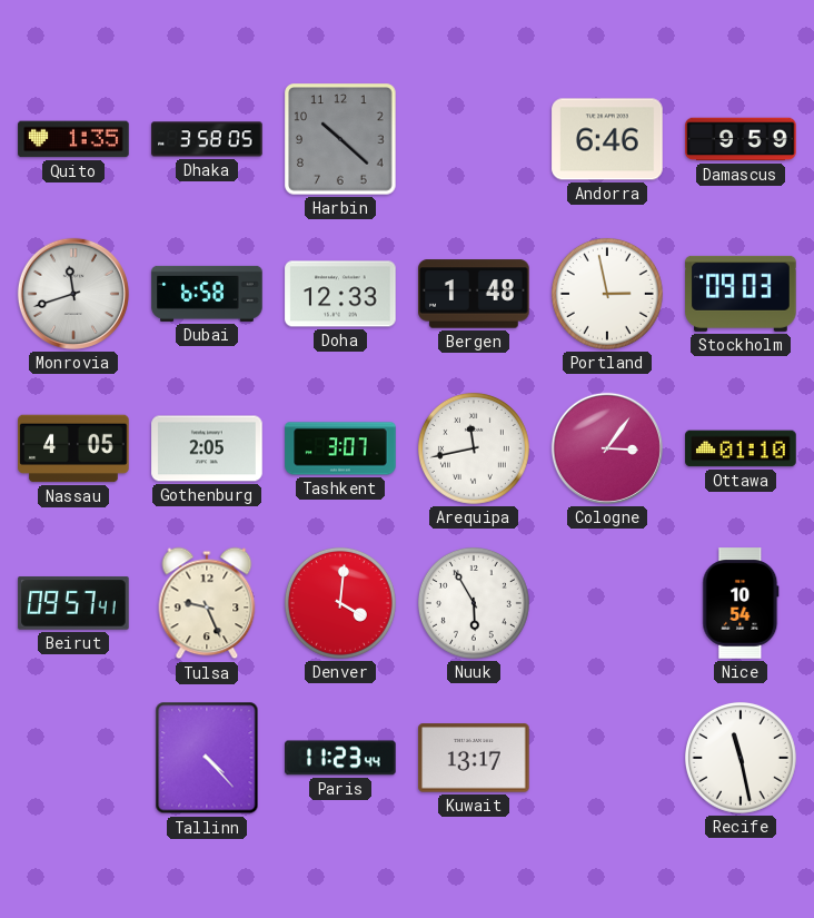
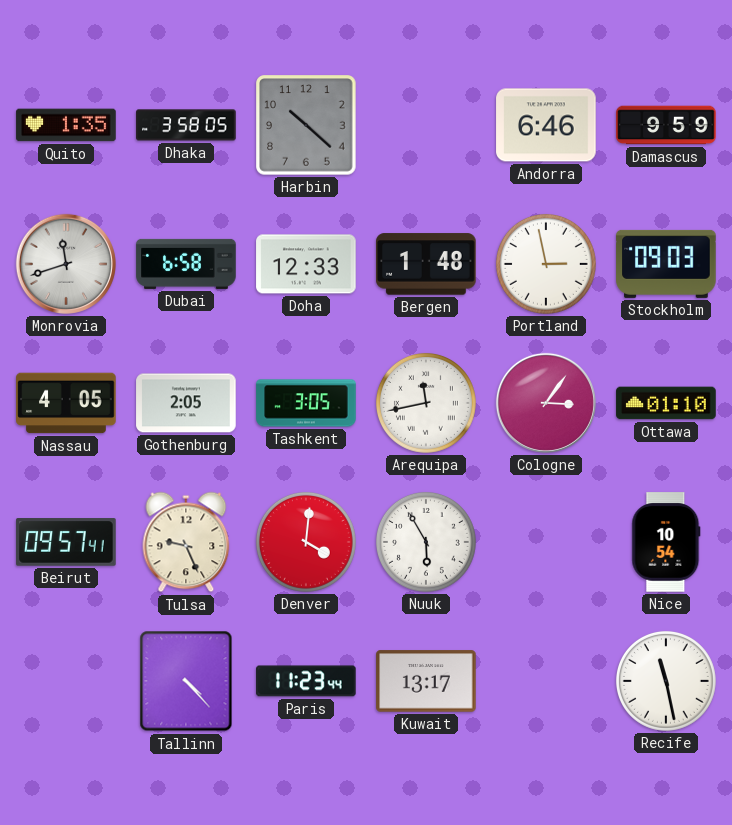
Tashkent: 3:07 -> 3:05 (306, 403)
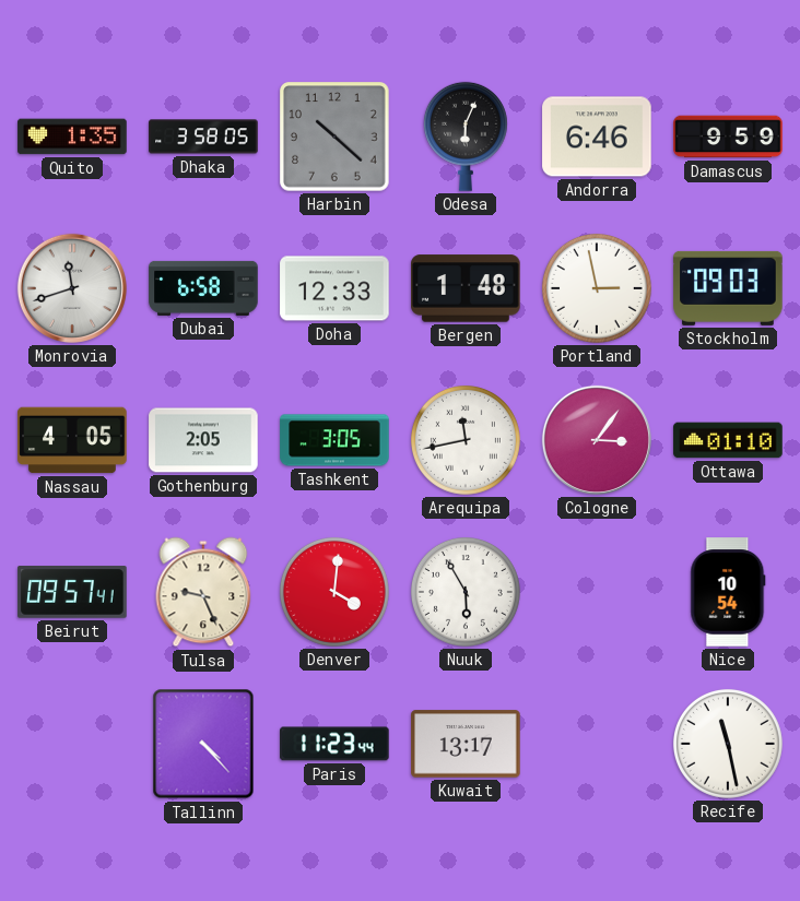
Odesa: none -> 6:04 (466, 137)
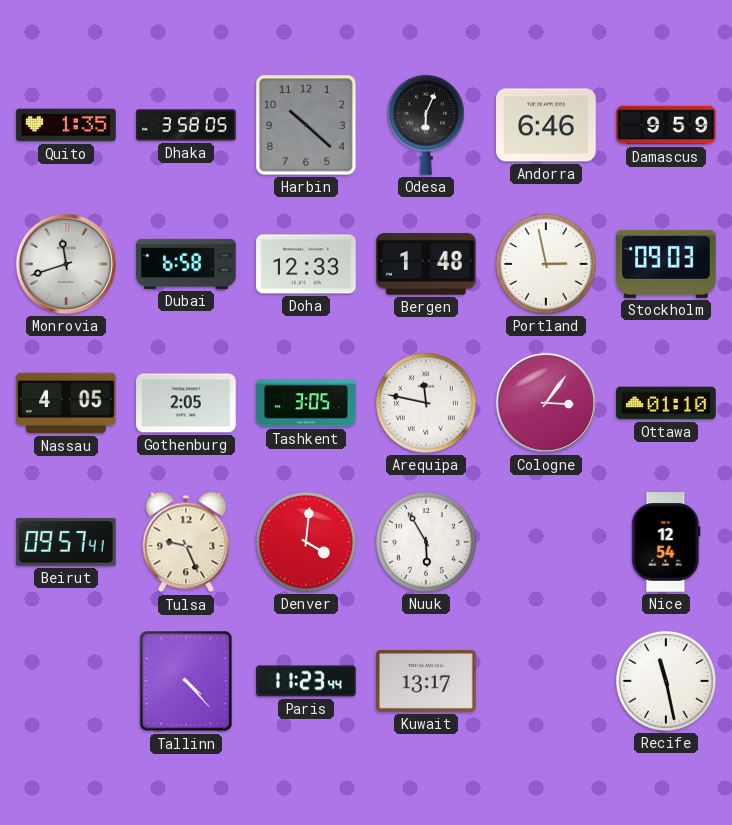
Arequipa: 11:43 -> 11:47 (426, 403)
Nice: 10:54 -> 12:54 (666, 542)
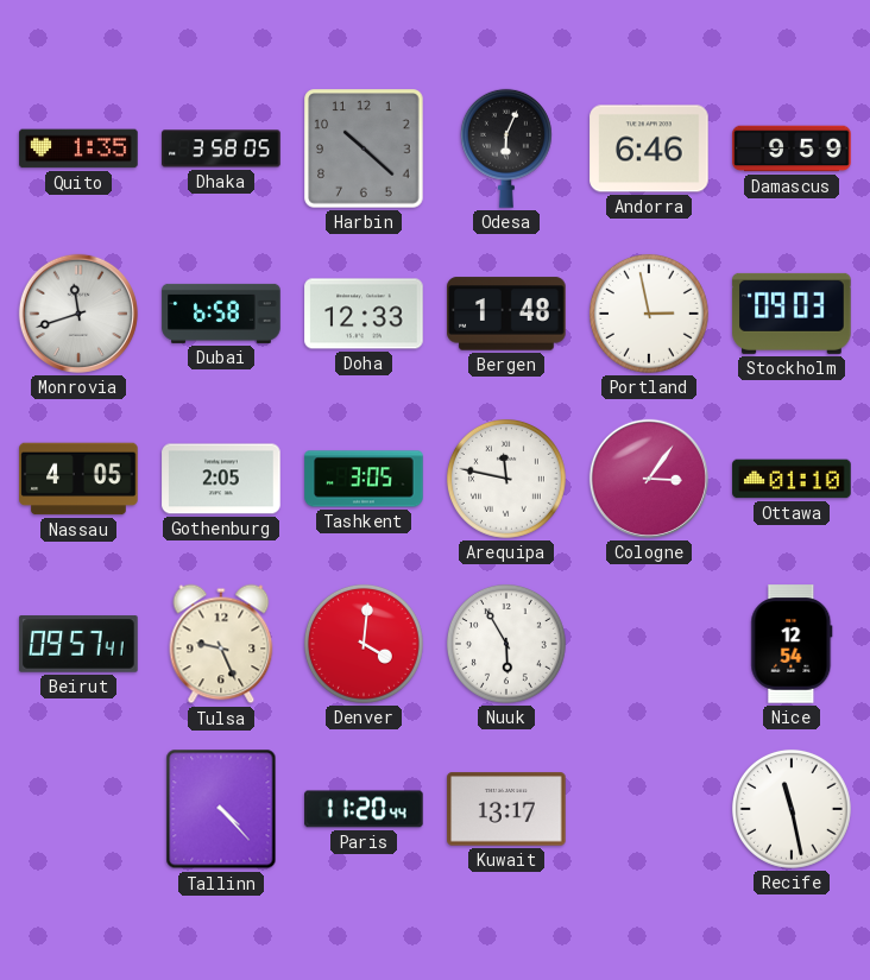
Paris: 11:23 -> 11:20 (364, 809)
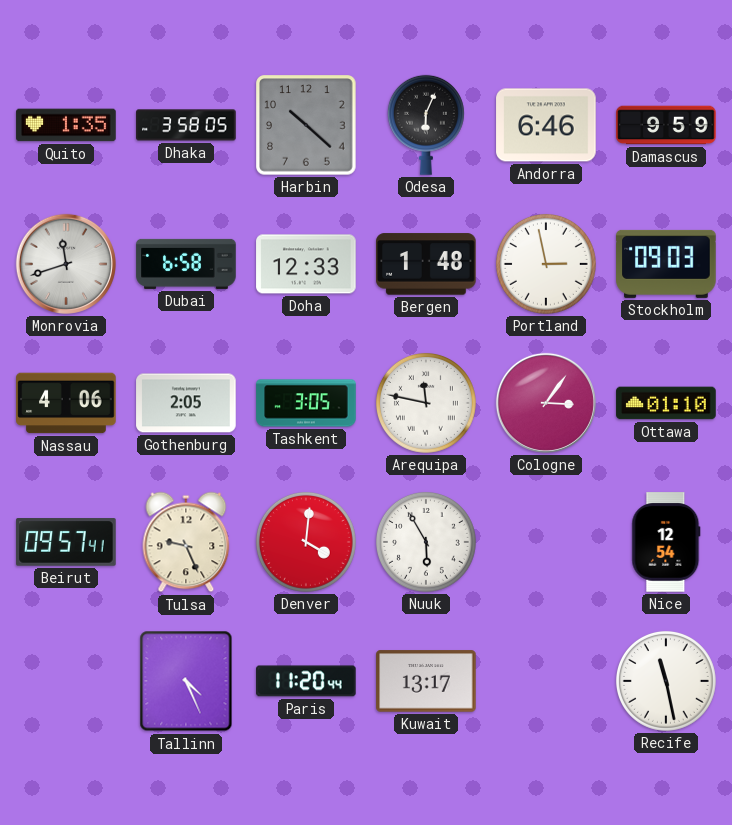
Nassau: 4:05 -> 4:06 (66, 403)
Tallinn: 4:23 -> 4:26 (186, 681)
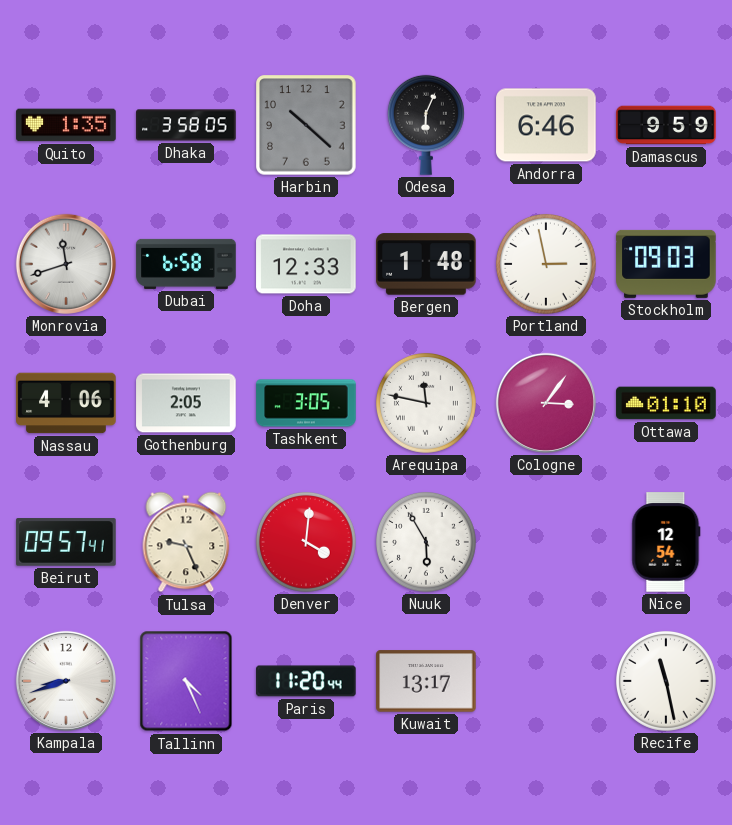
Kampala: none -> 8:42 (66, 681)
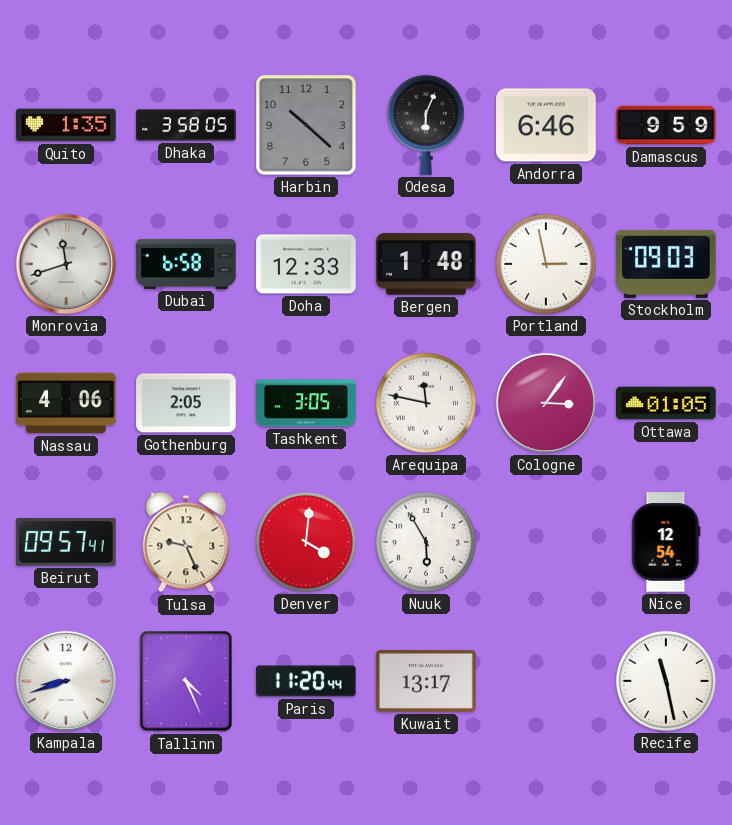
Ottawa: 01:10 -> 01:05 (666, 403)
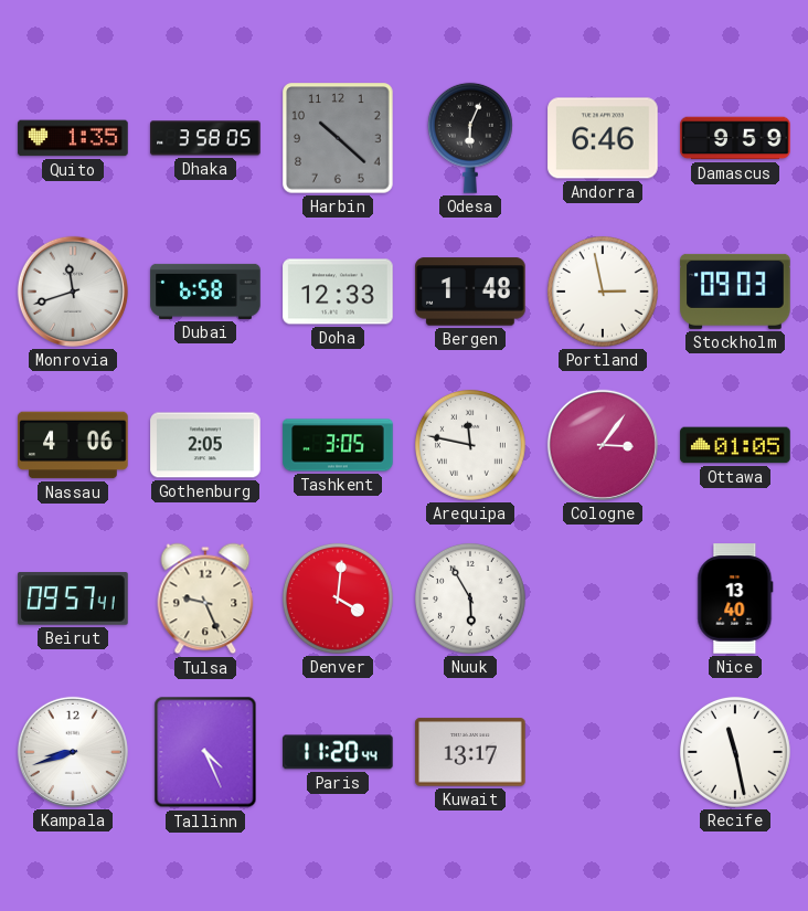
Nice: 12:54 -> 13:40 (735, 598)
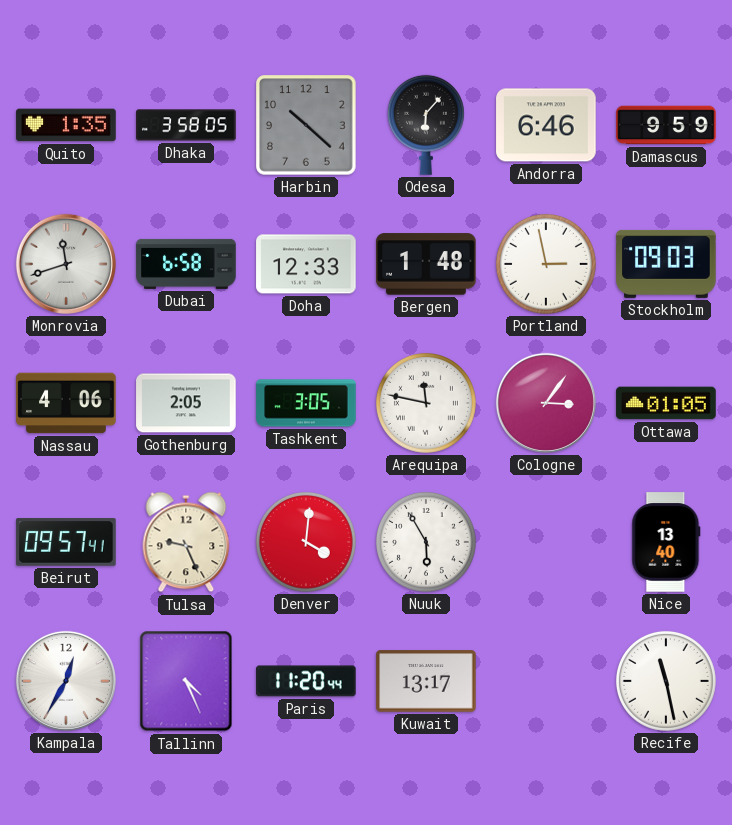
Odesa: 6:04 -> 6:07 (426, 125)
Kampala: 8:42 -> 12:35 (66, 681)
